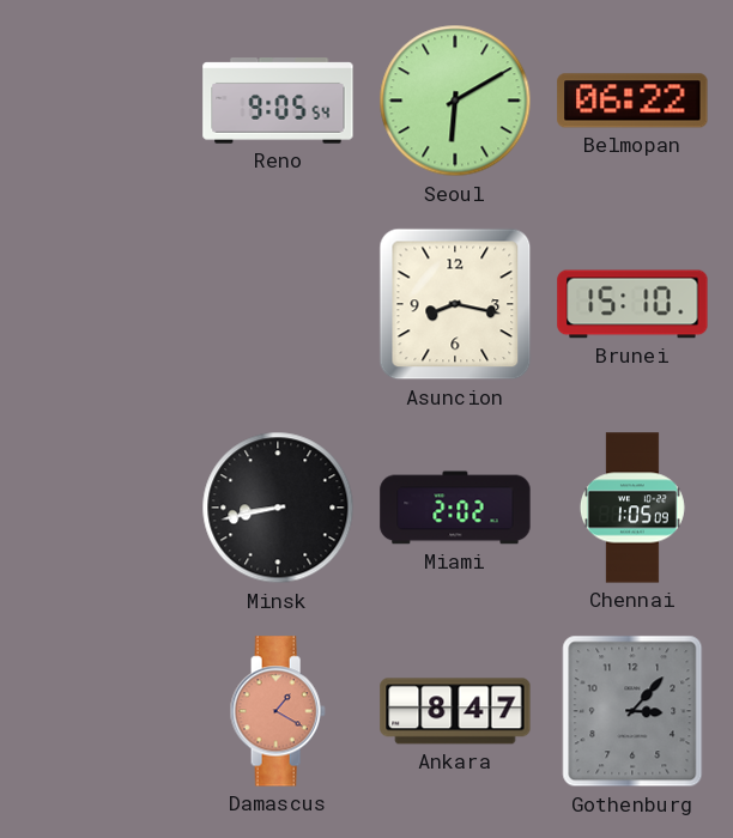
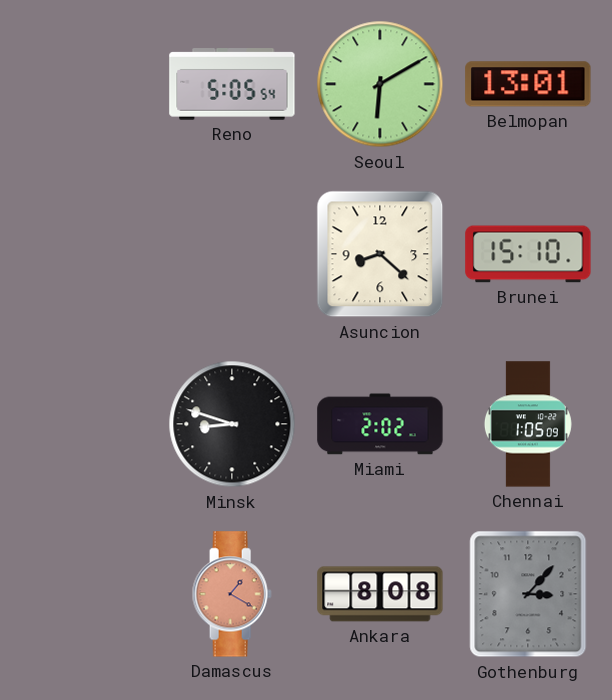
Reno: 9:05 -> 5:05 (232, 84)
Belmopan: 06:22 -> 13:01 (528, 84)
Asuncion: 8:17 -> 8:22 (380, 254)
Minsk: 8:43 -> 8:48 (232, 424)
Ankara: 8:47 -> 8:08 (380, 594)
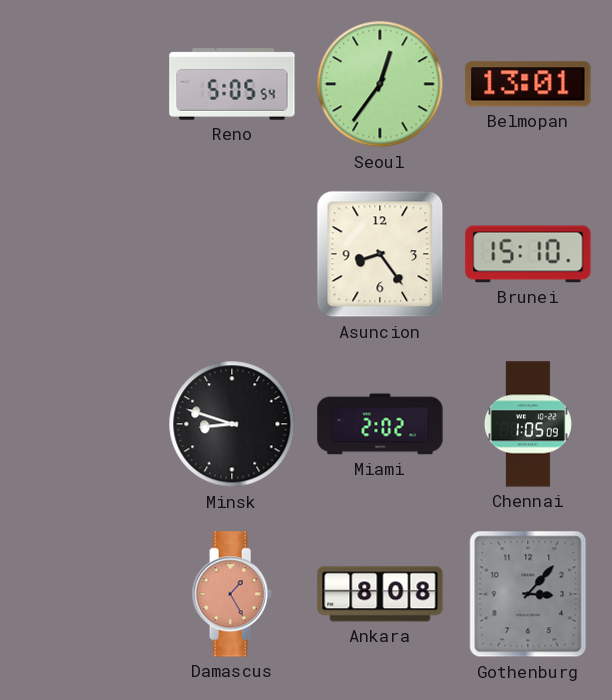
Seoul: 6:10 -> 12:36 (380, 84)
Asuncion: 8:22 -> 8:24 (380, 254)
Damascus: 1:20 -> 1:25 (232, 594)
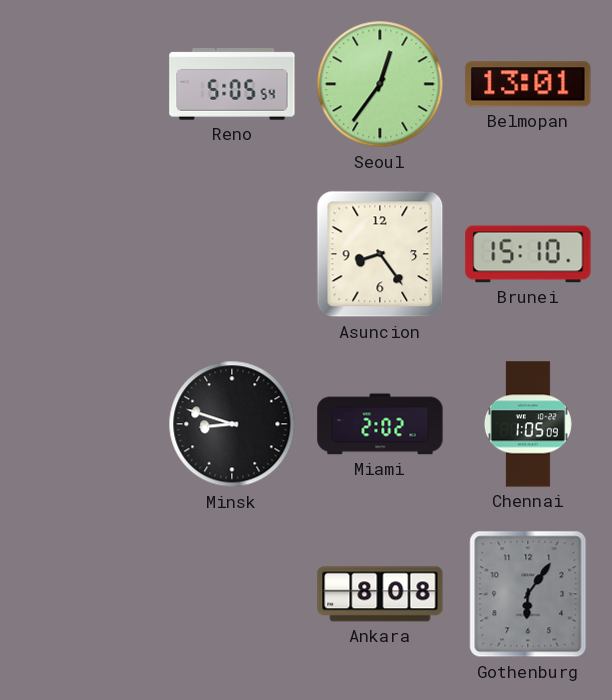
Damascus: 1:25 -> none (232, 594)
Gothenburg: 3:07 -> 6:06 (528, 594)
